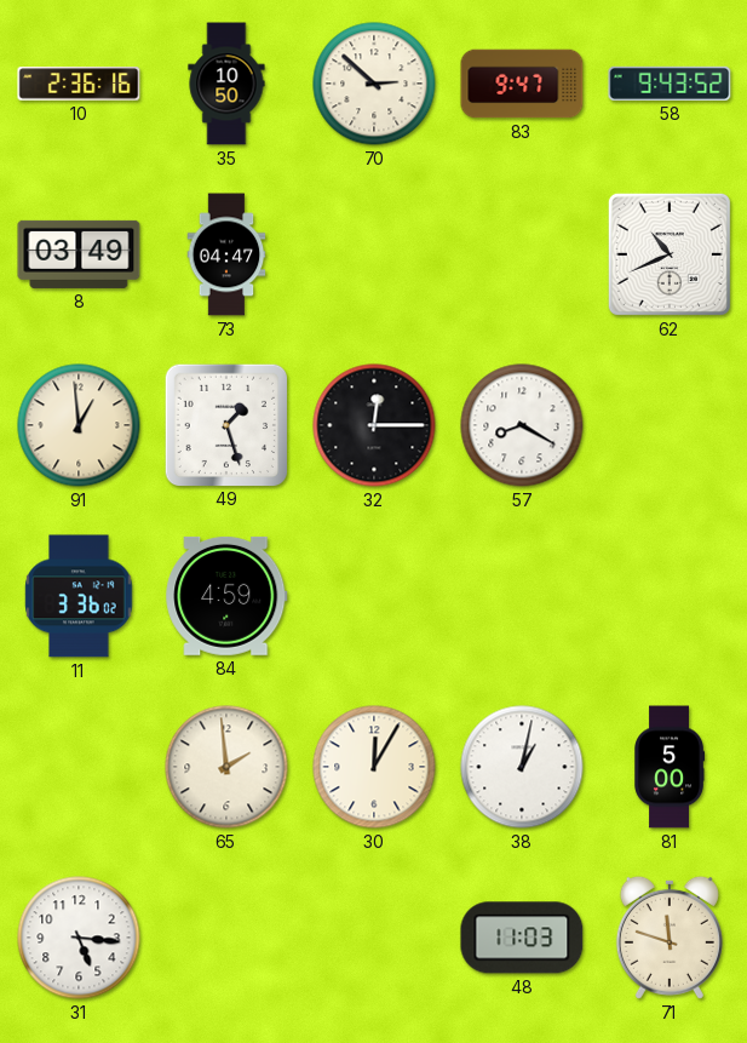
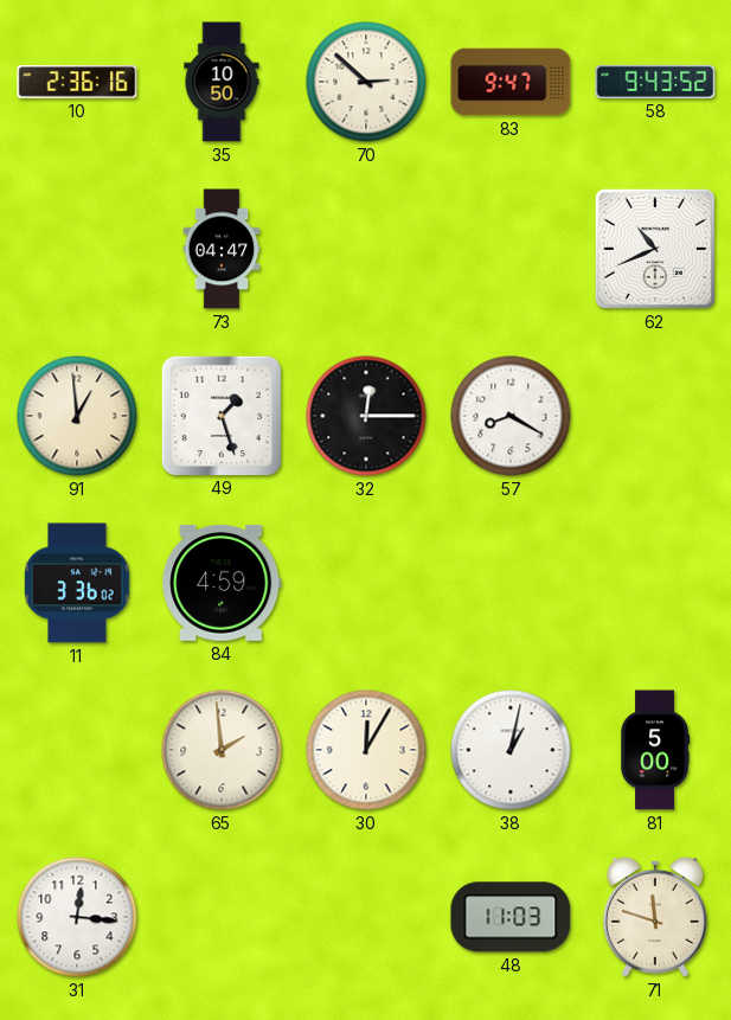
8: 03:49 -> none (79, 254)
31: 5:16 -> 12:16 (77, 917)
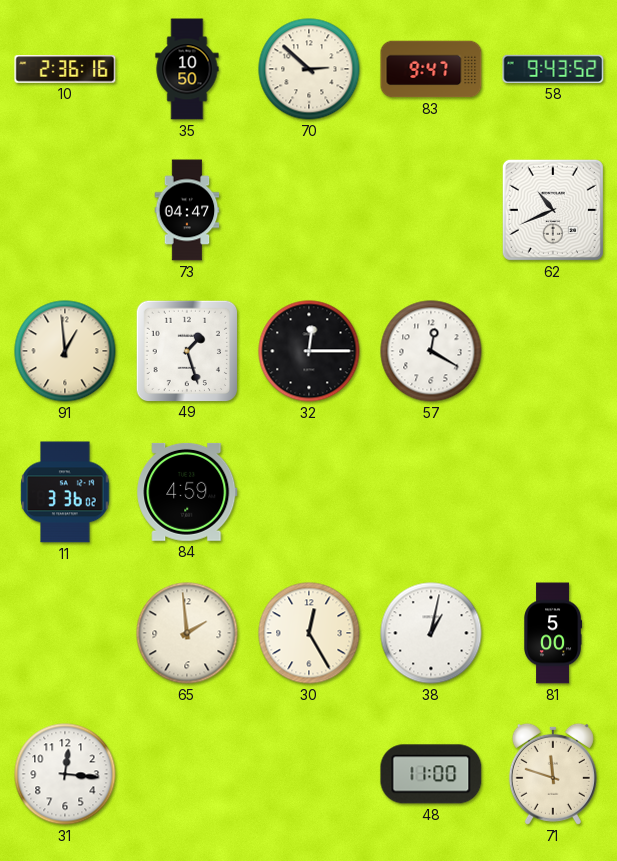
57: 8:20 -> 12:20 (431, 351)
30: 12:05 -> 12:25 (309, 633)
48: 11:03 -> 11:00 (431, 774)
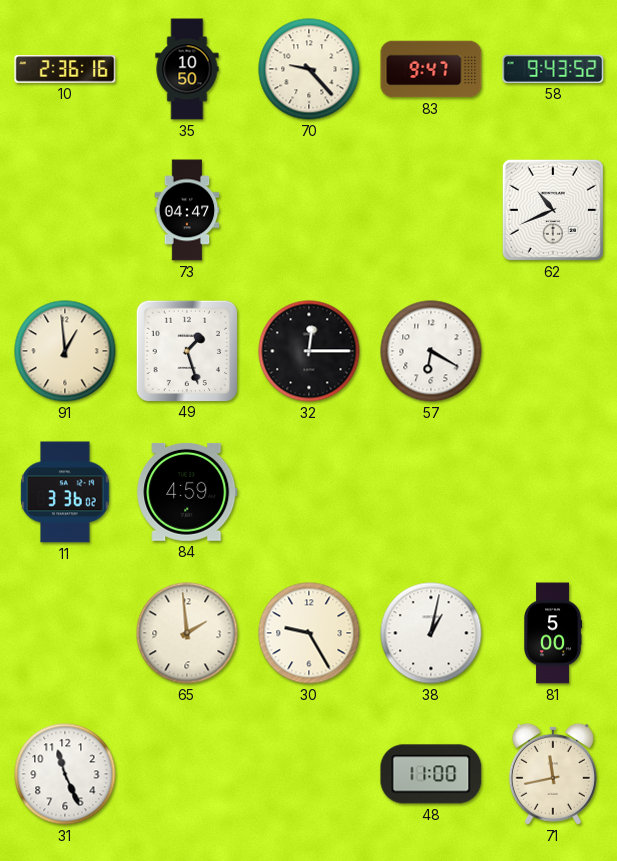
70: 2:52 -> 9:23 (309, 69)
57: 12:20 -> 6:20 (431, 351)
30: 12:25 -> 9:25 (309, 633)
31: 12:16 -> 11:26 (65, 774)
71: 11:48 -> 11:43 (553, 774)
